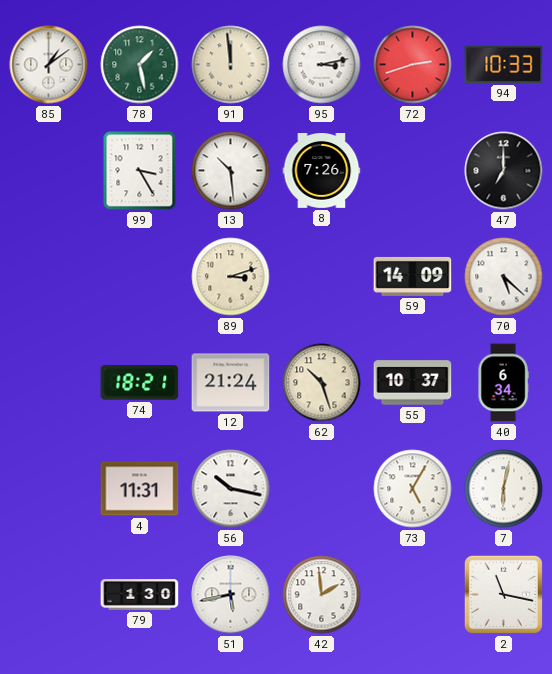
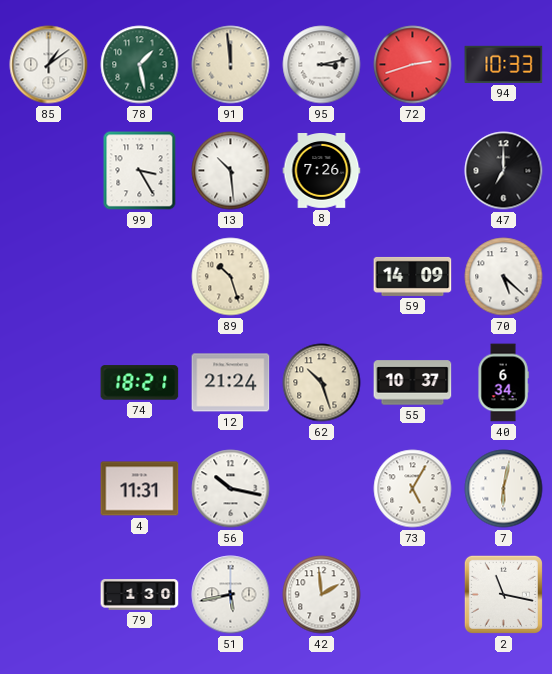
89: 3:12 -> 10:27 (231, 277)
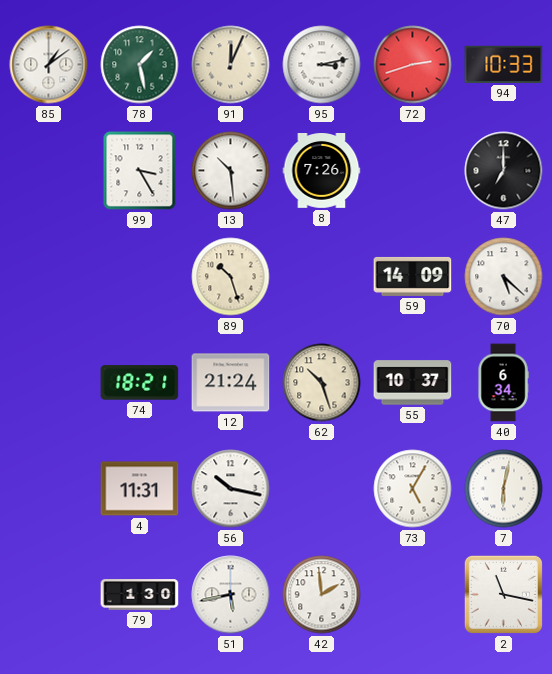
91: 11:59 -> 12:04 (231, 65)
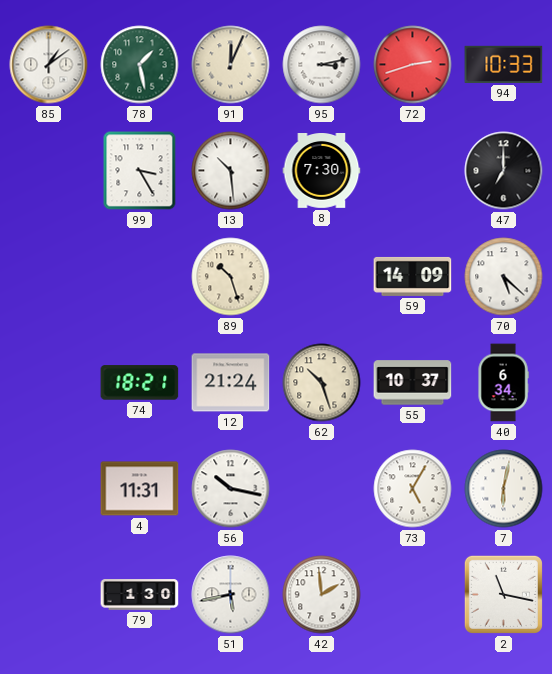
8: 7:26 -> 7:30 (322, 171)
